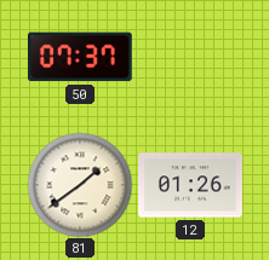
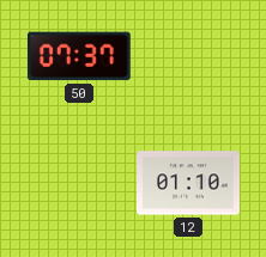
81: 1:39 -> none (80, 185)
12: 01:26 -> 01:10 (189, 183)
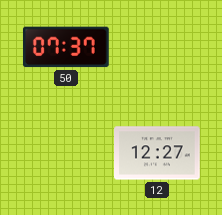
12: 01:10 -> 12:27 (158, 153)
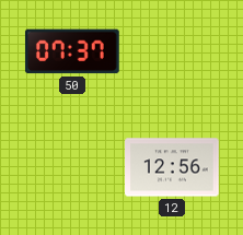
12: 12:27 -> 12:56 (173, 167)
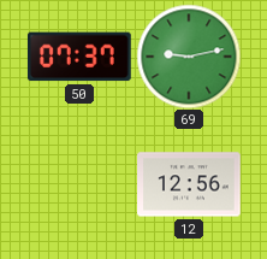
69: none -> 9:13 (189, 57)
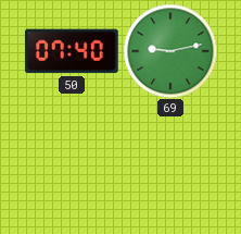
50: 07:37 -> 07:40 (72, 51)
12: 12:56 -> none (190, 184)
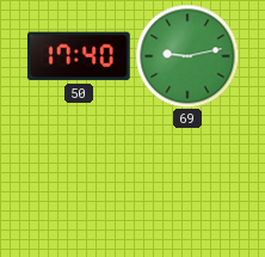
50: 07:40 -> 17:40 (79, 56)
